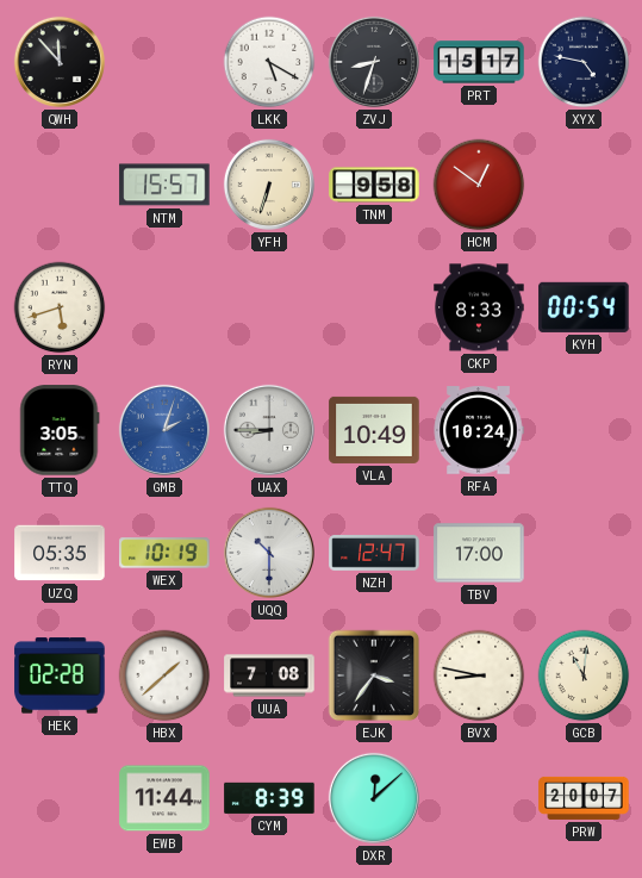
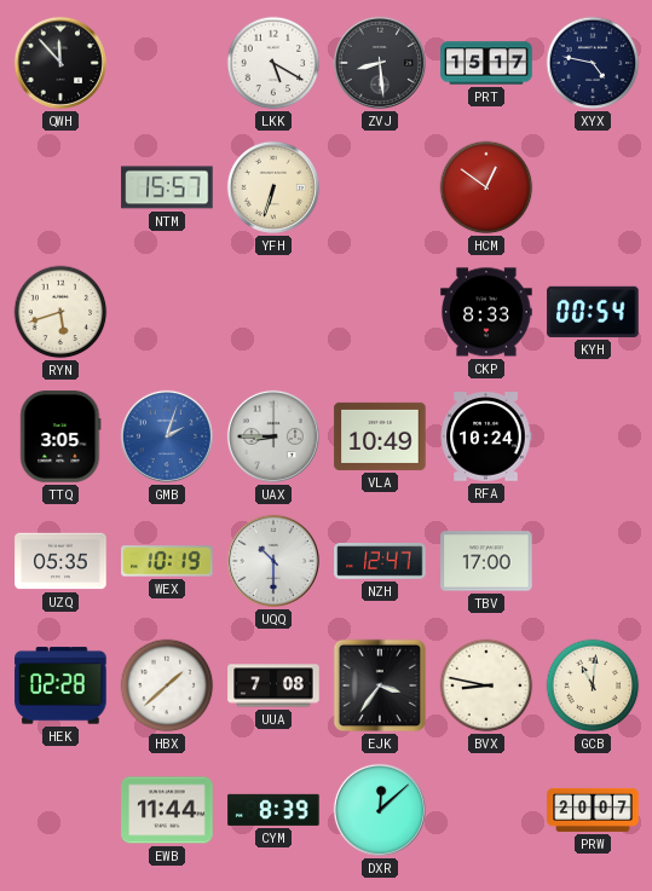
ZVJ: 8:33 -> 8:29 (380, 63)
TNM: 9:58 -> none (374, 185)
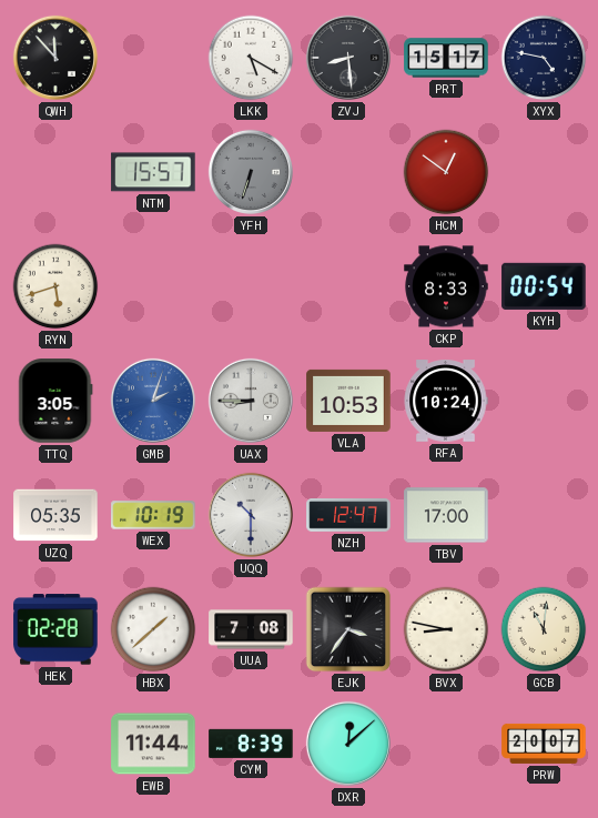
YFH dial: cream -> grey (251, 172)
VLA: 10:49 -> 10:53 (348, 401)
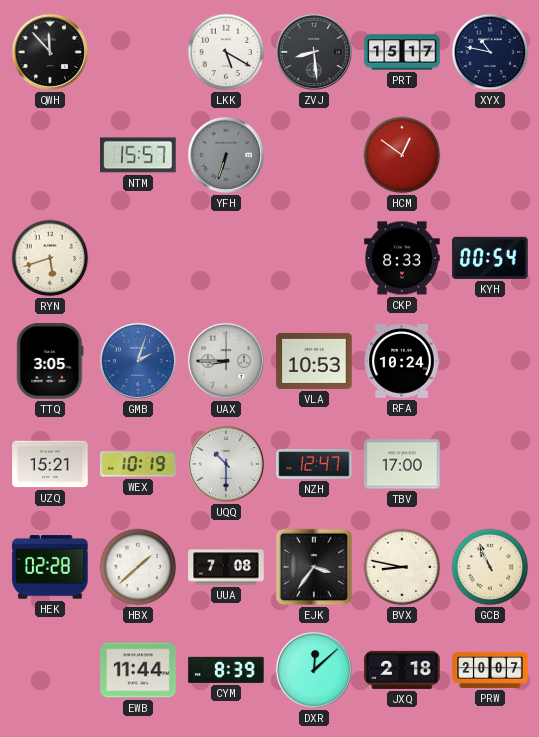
XYX: 4:47 -> 10:47 (490, 52)
UZQ: 05:35 -> 15:21 (50, 464)
GCB: 11:01 -> 10:56 (490, 567)
JXQ: none -> 2:18 (402, 670)
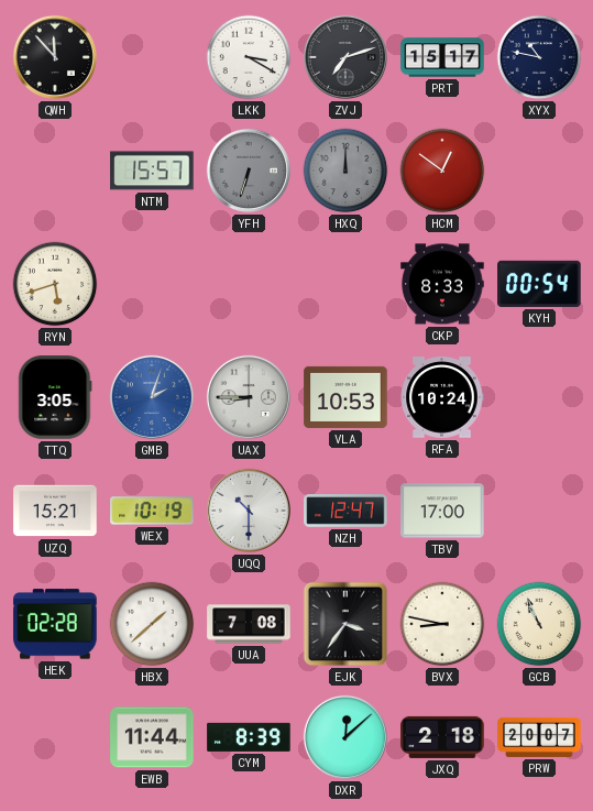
LKK: 5:20 -> 3:20 (249, 57)
ZVJ: 8:29 -> 7:12 (345, 57)
HXQ: none -> 12:00 (345, 171)
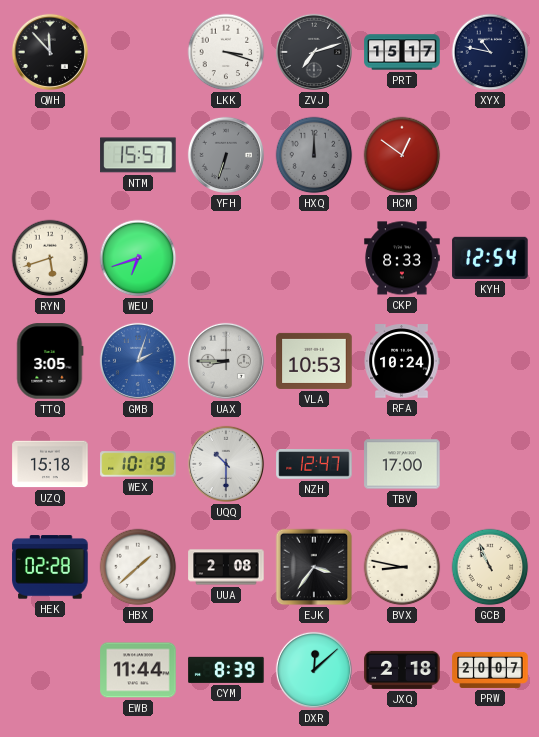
LKK: 3:20 -> 3:18 (226, 52)
WEU: none -> 6:42 (138, 258)
KYH: 00:54 -> 12:54 (490, 258)
UZQ: 15:21 -> 15:18 (50, 464)
UUA: 7:08 -> 2:08 (226, 567)
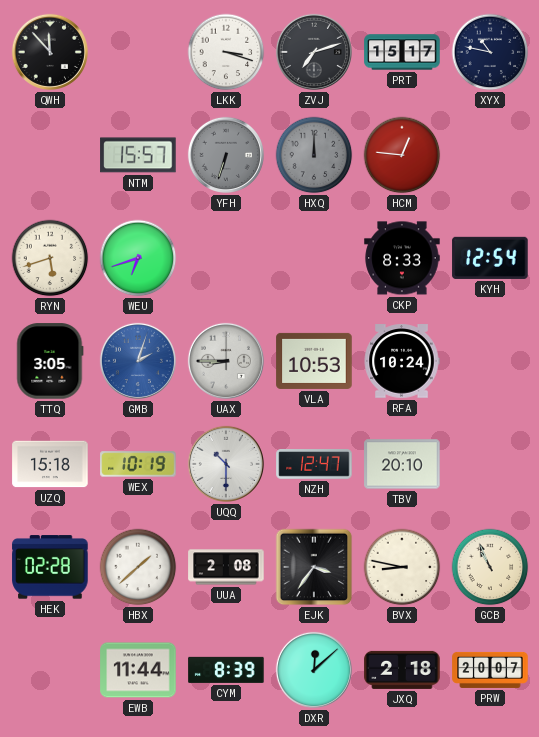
HCM: 12:51 -> 12:46 (402, 155)
TBV: 17:00 -> 20:10 (402, 464)
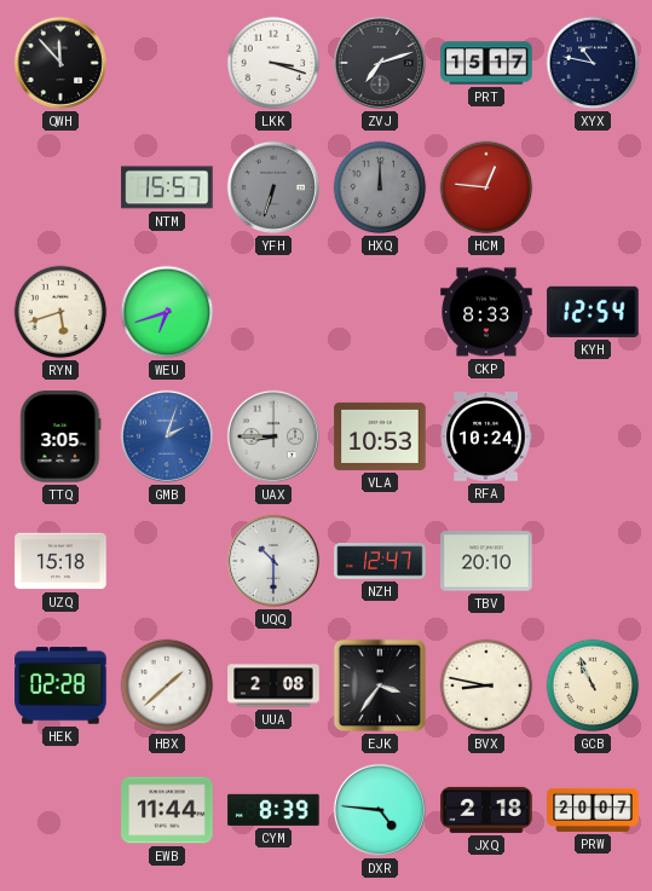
WEX: 10:19 -> none (138, 464)
DXR: 12:08 -> 4:46 (380, 810)
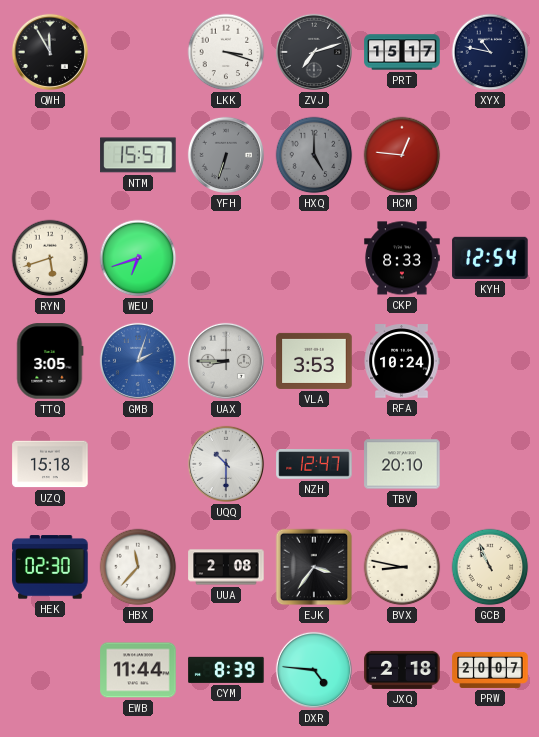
QWH: 11:53 -> 11:55 (50, 52)
HXQ: 12:00 -> 5:00 (314, 155)
VLA: 10:53 -> 3:53 (314, 361)
HEK: 02:28 -> 02:30 (50, 567)
HBX: 1:38 -> 11:37 (138, 567)
